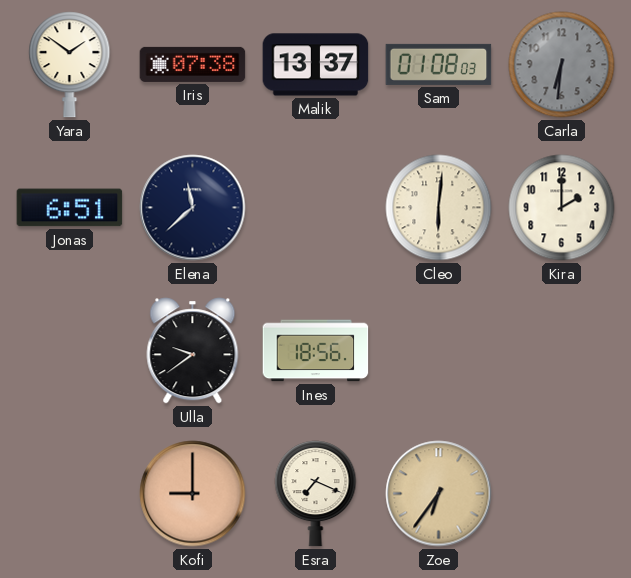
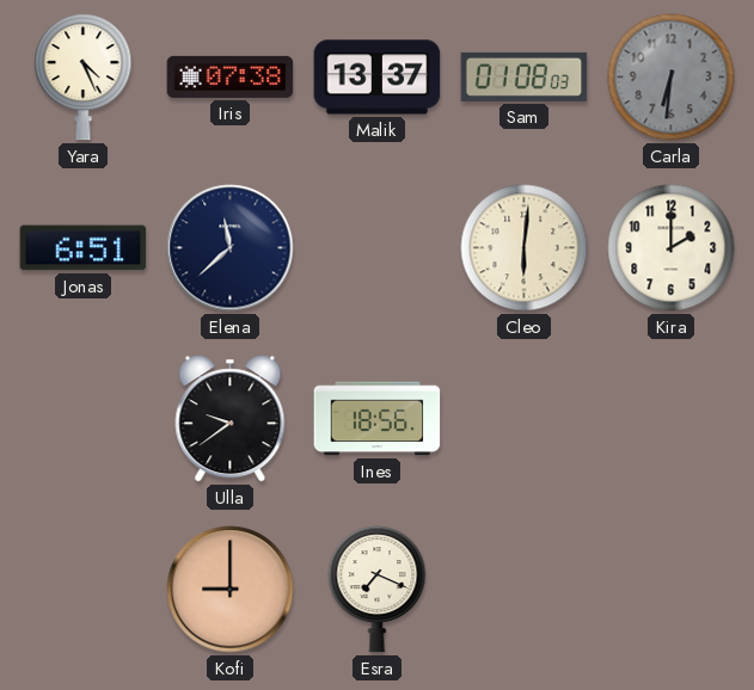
Yara: 1:51 -> 4:26 (84, 78)
Zoe: 6:36 -> none (439, 494)
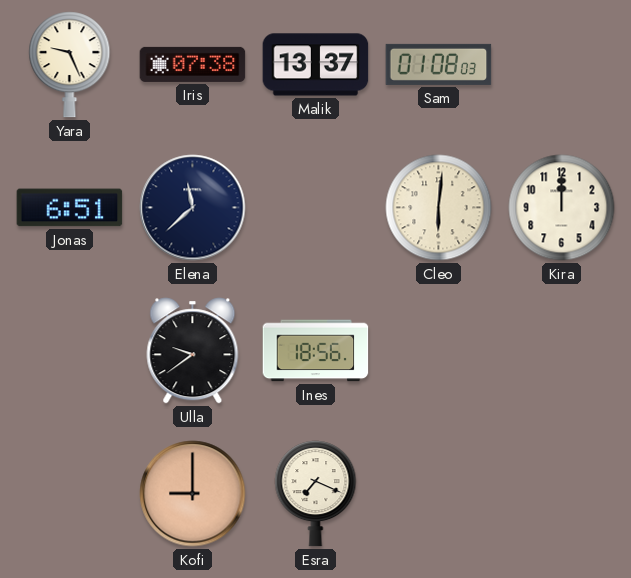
Yara: 4:26 -> 9:26 (70, 65)
Carla: 6:31 -> none (672, 78)
Kira: 2:00 -> 12:00 (562, 208)
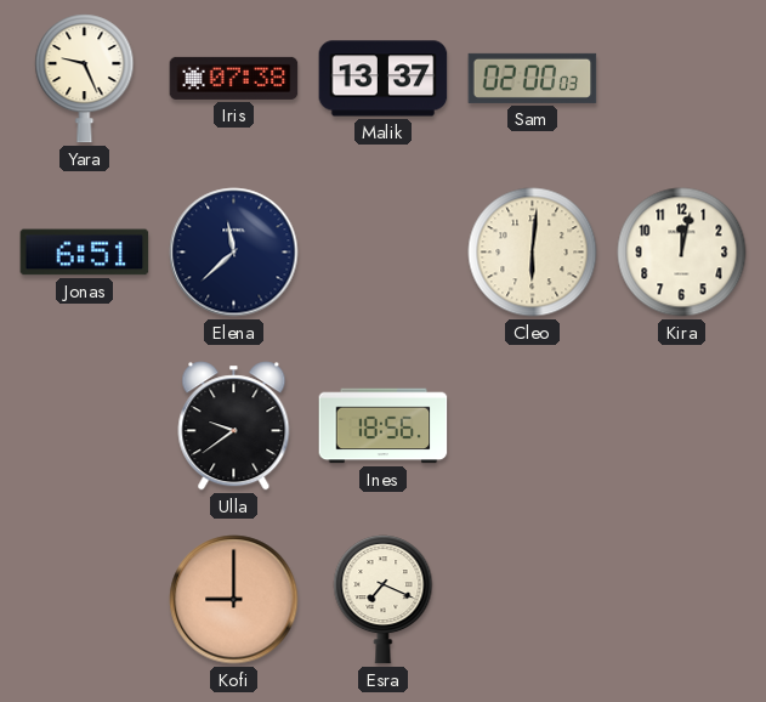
Sam: 01:08 -> 02:00 (533, 78)
Kira: 12:00 -> 12:02 (682, 253)
